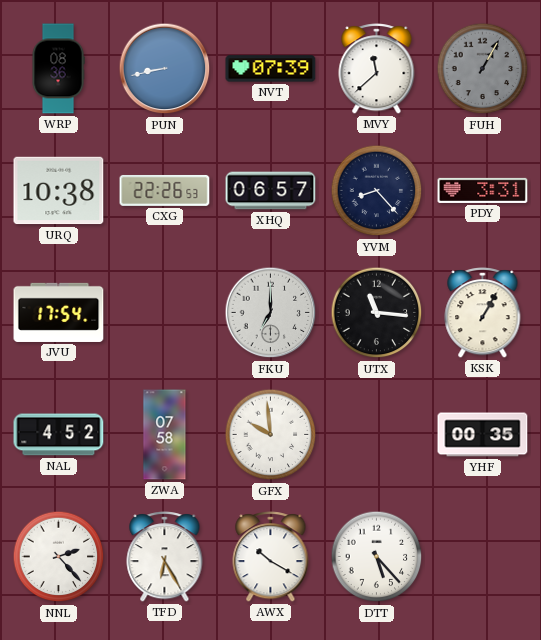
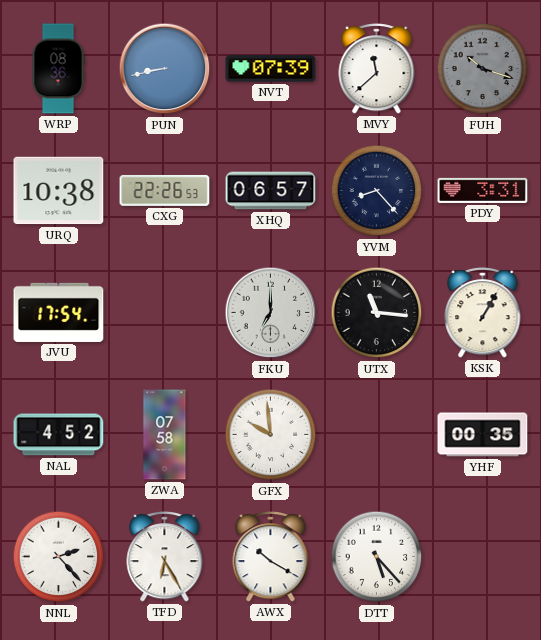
FUH: 1:05 -> 10:18 (483, 69)
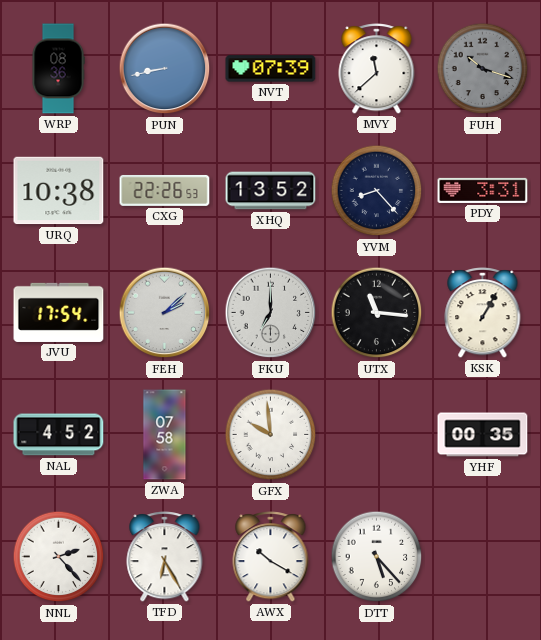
XHQ: 06:57 -> 13:52 (271, 191)
FEH: none -> 2:08 (165, 313)
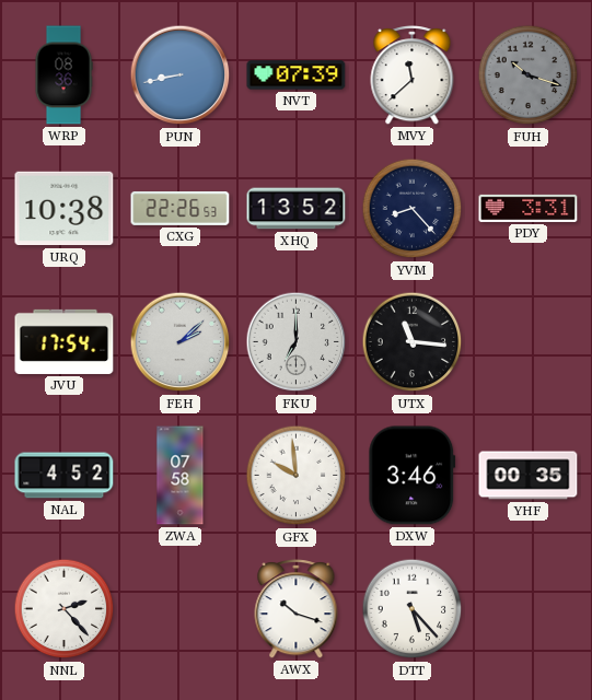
KSK: 1:05 -> none (483, 313)
DXW: none -> 3:46 (413, 476)
TFD: 6:25 -> none (165, 557)
AWX: 10:20 -> 10:18 (297, 609)
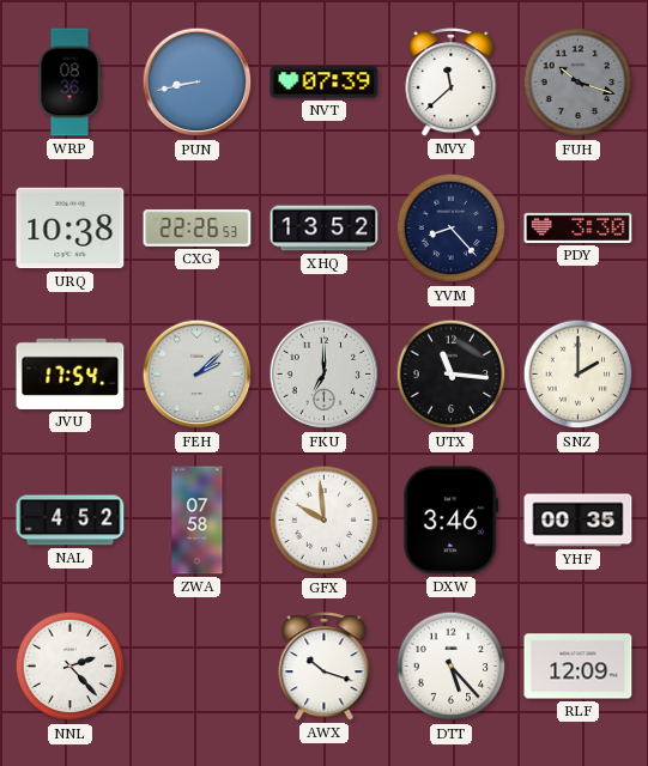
PDY: 3:31 -> 3:30 (579, 227)
SNZ: none -> 2:00 (579, 375)
RLF: none -> 12:09 (579, 667)
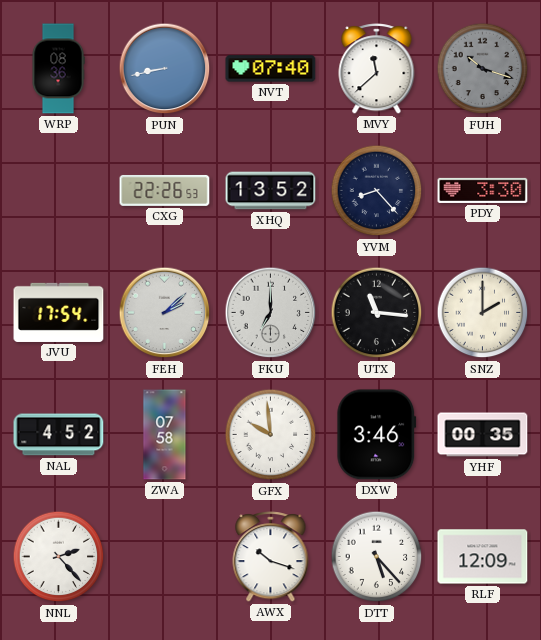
NVT: 07:39 -> 07:40 (271, 69)
URQ: 10:38 -> none (71, 229)
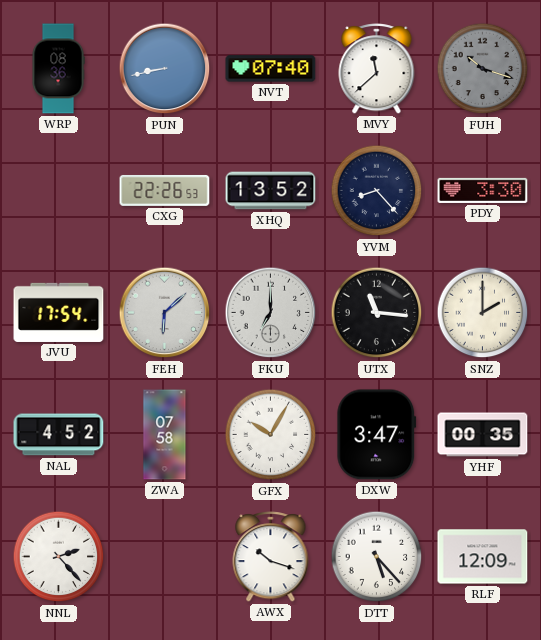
FEH: 2:08 -> 6:08 (165, 313)
GFX: 9:59 -> 10:05 (271, 435)
DXW: 3:46 -> 3:47 (377, 435)
